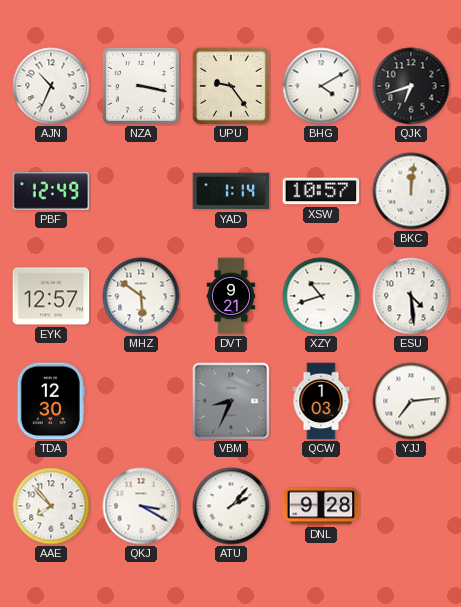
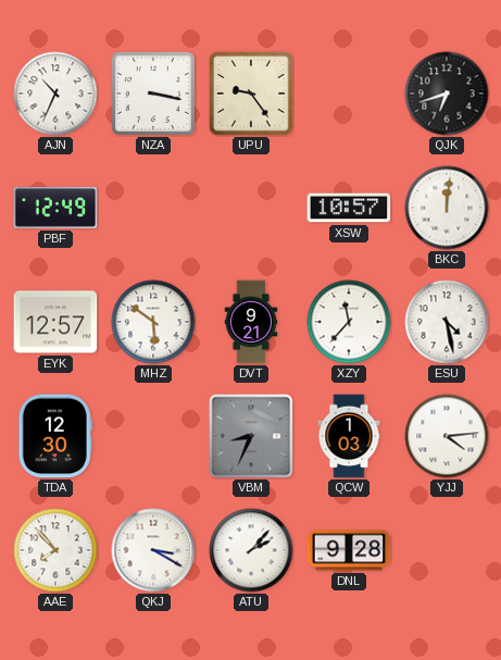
BHG: 4:10 -> none (321, 86)
YAD: 1:14 -> none (231, 191)
XZY: 10:42 -> 11:37 (349, 322)
ESU: 4:29 -> 4:28 (447, 322)
YJJ: 7:14 -> 4:14 (447, 436)
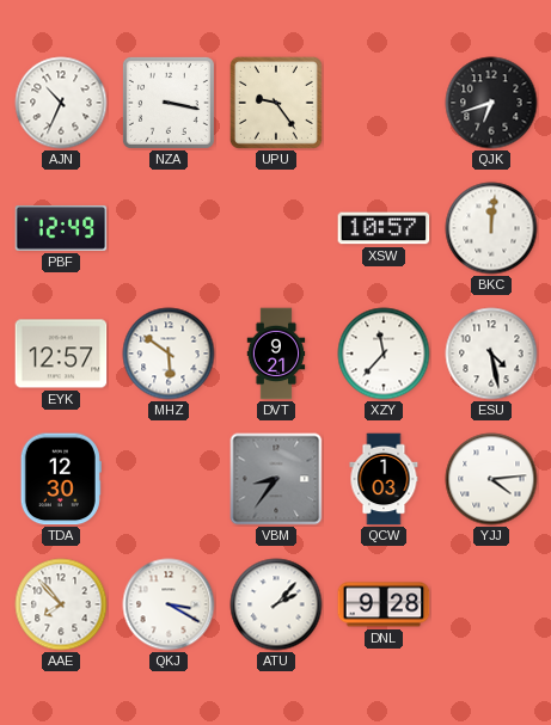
VBM: 8:34 -> 8:36 (276, 479)
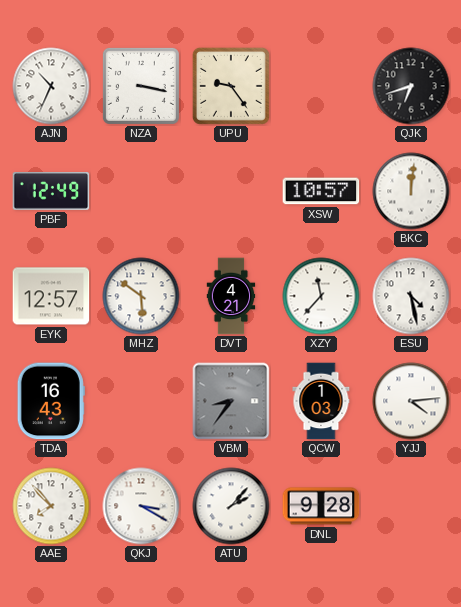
DVT: 9:21 -> 4:21 (231, 296)
TDA: 12:30 -> 16:43 (51, 401)
